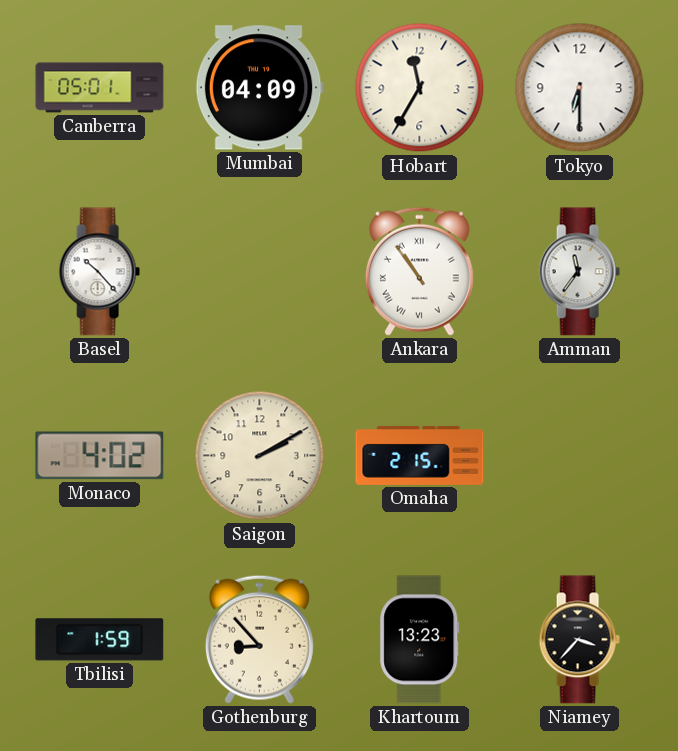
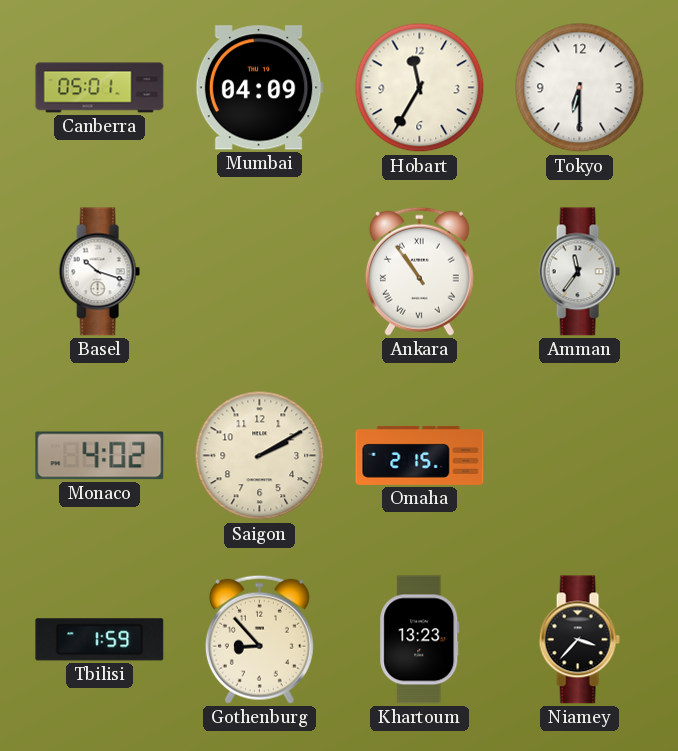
Basel: 10:23 -> 10:18 (99, 272)
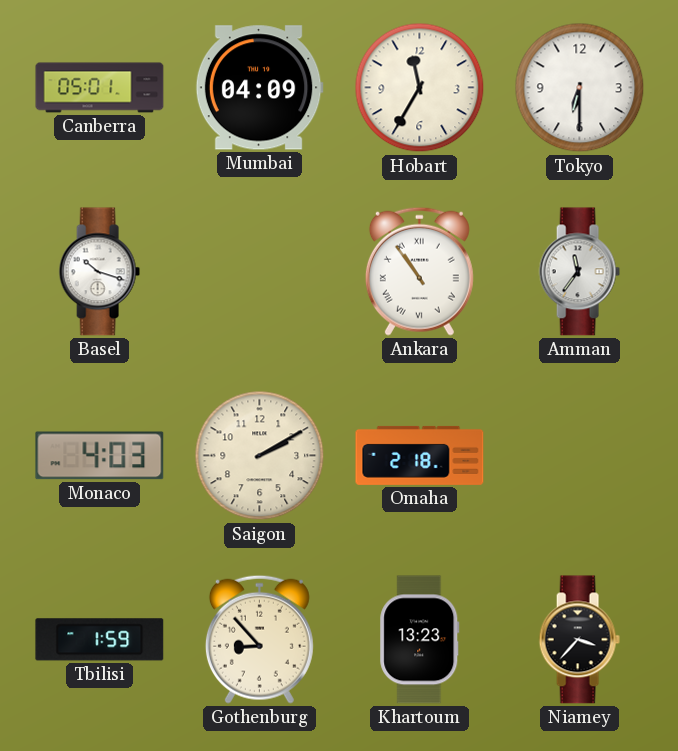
Monaco: 4:02 -> 4:03 (100, 456)
Omaha: 2:15 -> 2:18 (420, 455)
